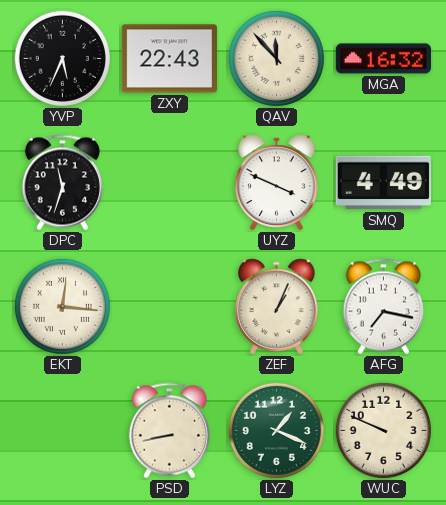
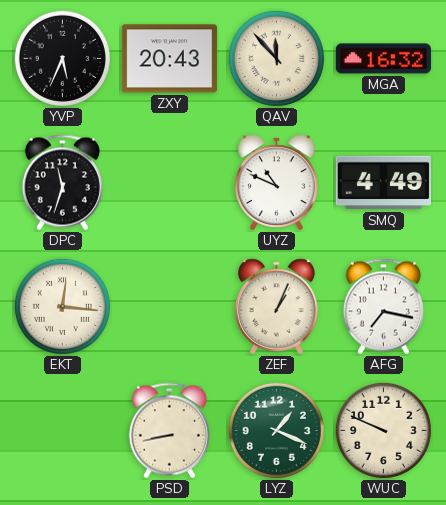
ZXY: 22:43 -> 20:43 (169, 59)
UYZ: 3:49 -> 10:49 (277, 183)
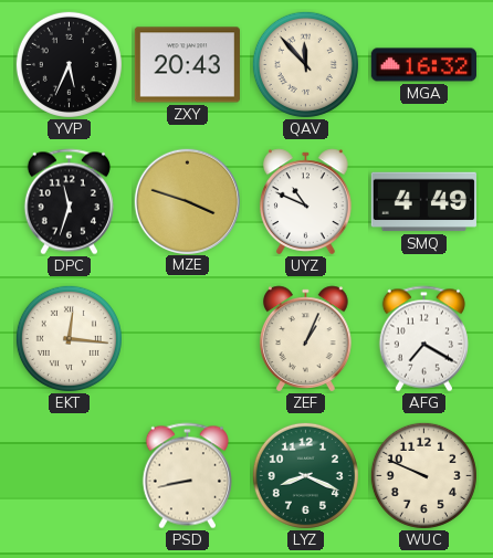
MZE: none -> 3:48 (187, 201)
AFG: 7:17 -> 7:20 (423, 339)
LYZ: 1:19 -> 8:19 (305, 475)
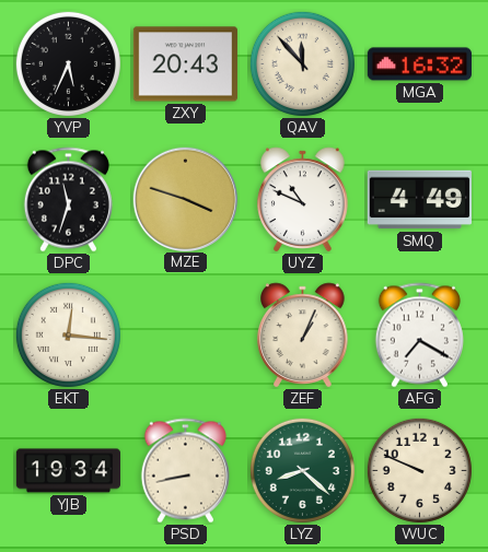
YJB: none -> 19:34 (68, 471)
LYZ: 8:19 -> 8:22 (302, 470)
